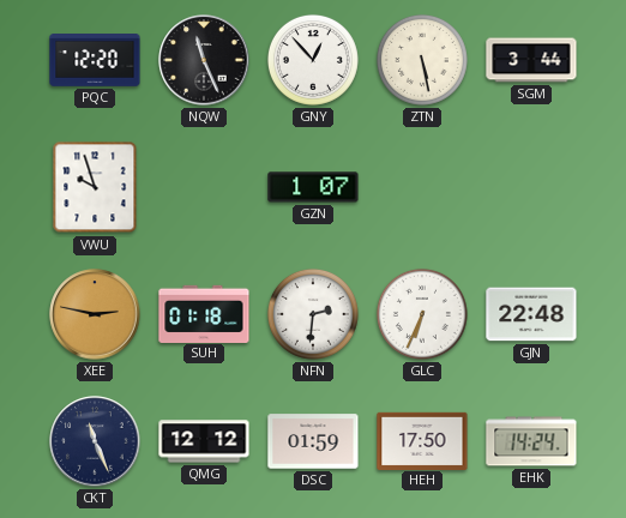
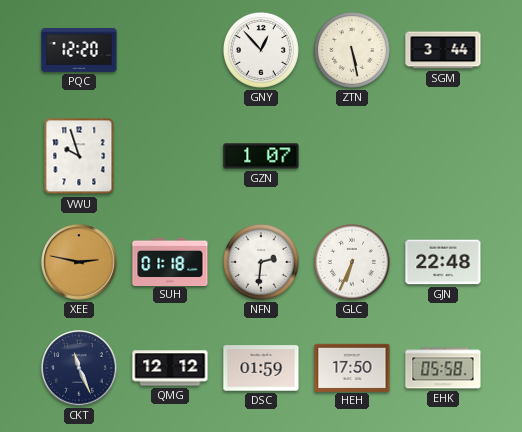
NQW: 11:26 -> none (204, 60)
EHK: 14:24 -> 05:58 (443, 368)
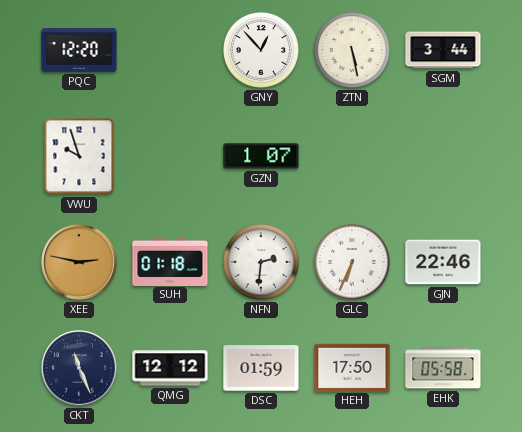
GJN: 22:48 -> 22:46 (443, 262)
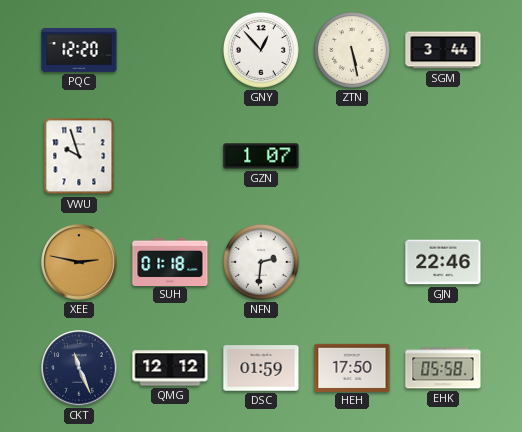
GLC: 6:34 -> none (352, 262)
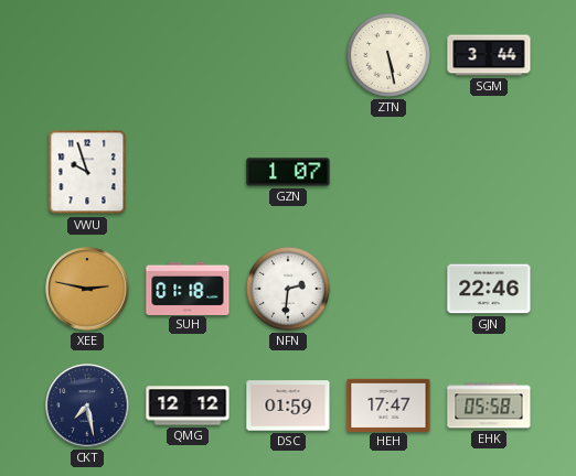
PQC: 12:20 -> none (79, 51)
GNY: 12:53 -> none (261, 50)
CKT: 11:26 -> 7:28 (87, 405)
HEH: 17:50 -> 17:47 (388, 404)
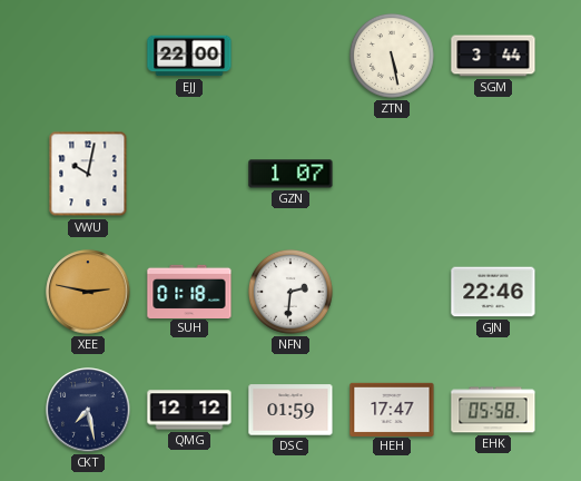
EJJ: none -> 22:00 (189, 56)
VWU: 9:57 -> 10:02 (88, 174)
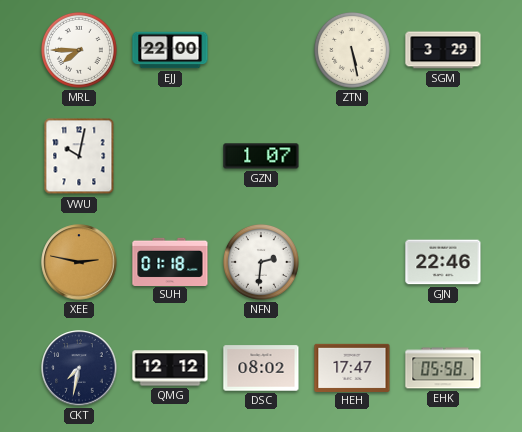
MRL: none -> 7:45 (79, 50)
SGM: 3:44 -> 3:29 (443, 50)
CKT: 7:28 -> 7:32 (79, 368)
DSC: 01:59 -> 08:02 (261, 368)
